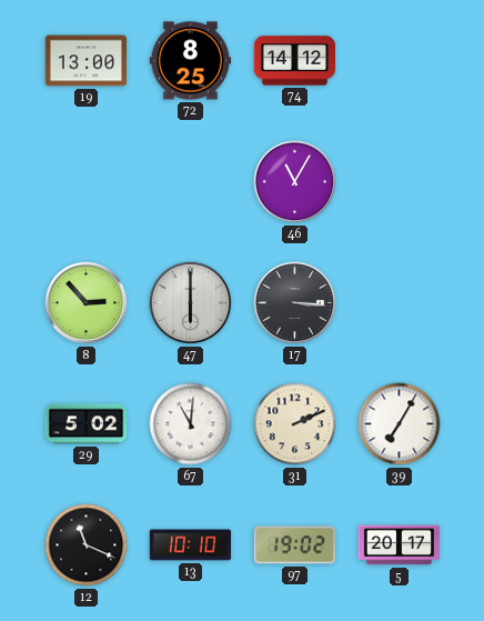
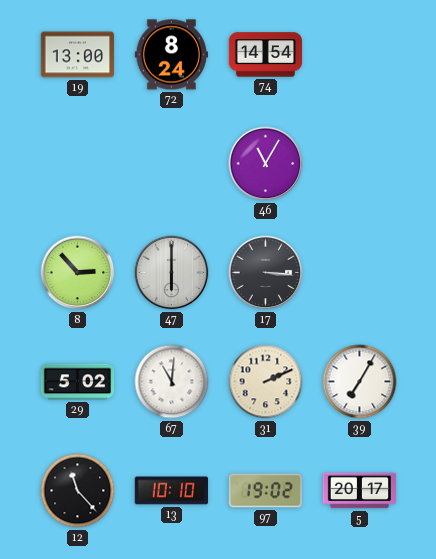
72: 8:25 -> 8:24 (171, 55)
74: 14:12 -> 14:54 (266, 55)
12: 11:19 -> 11:23 (78, 491)
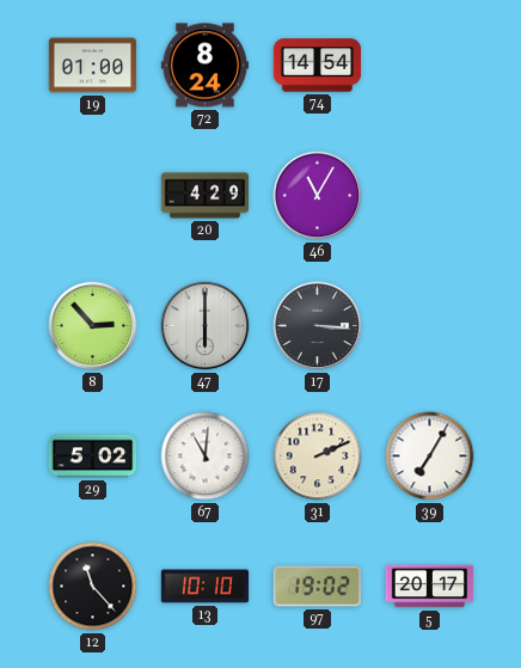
19: 13:00 -> 01:00 (93, 66)
20: none -> 4:29 (206, 196)
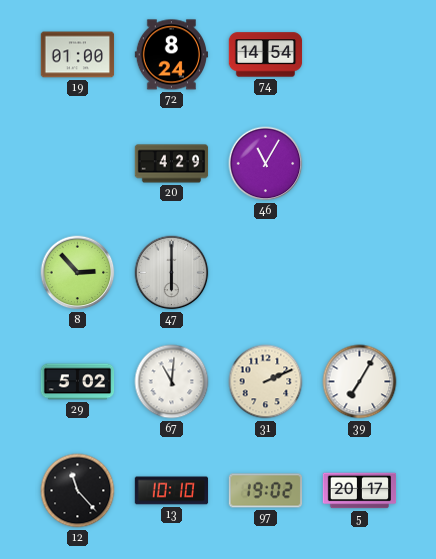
17: 3:16 -> none (318, 326)
